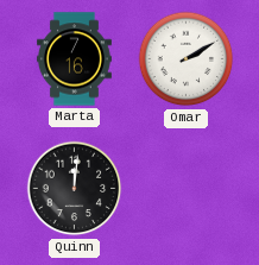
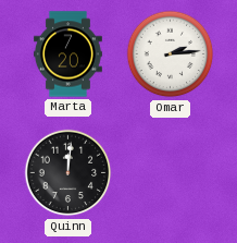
Marta: 7:16 -> 7:20 (67, 54)
Omar: 2:10 -> 2:14 (171, 54)
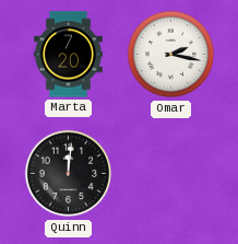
Omar: 2:14 -> 2:17 (171, 55)
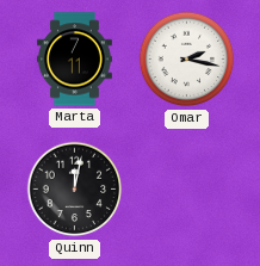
Marta: 7:20 -> 7:11 (74, 60)
Quinn: 12:01 -> 12:02 (75, 190)
